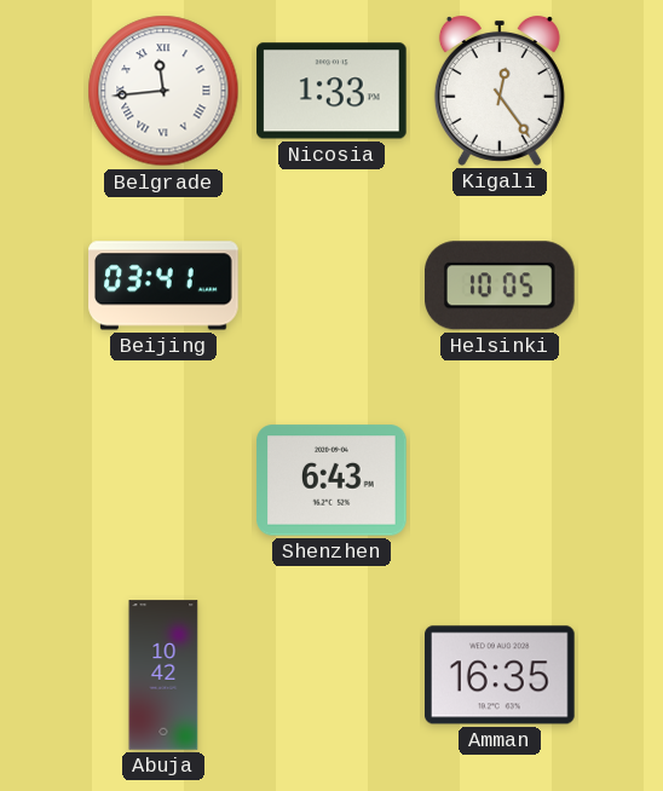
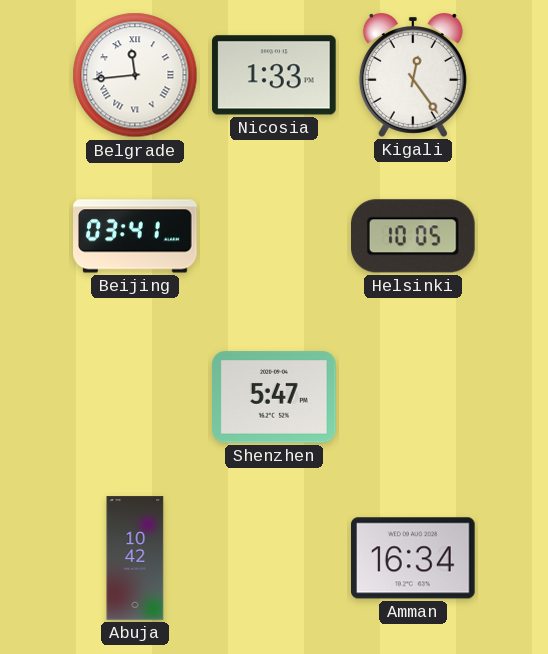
Shenzhen: 6:43 -> 5:47 (274, 397)
Amman: 16:35 -> 16:34 (413, 558)
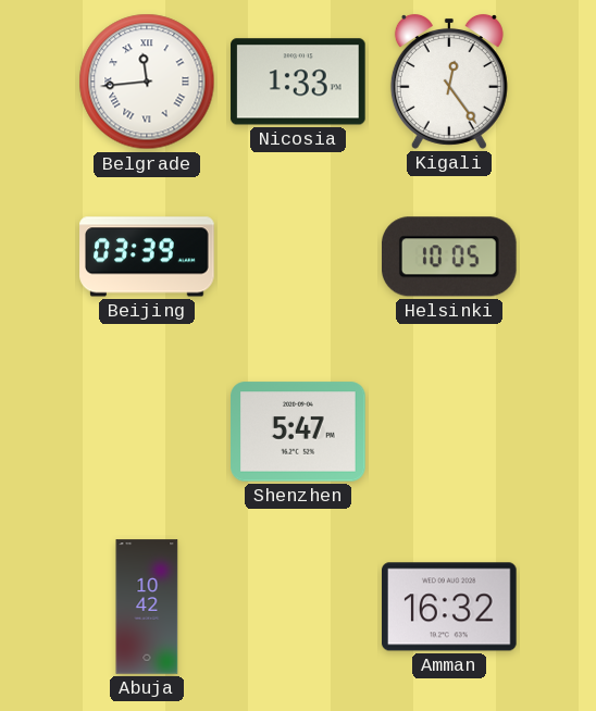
Beijing: 03:41 -> 03:39 (147, 257)
Amman: 16:34 -> 16:32 (449, 607)
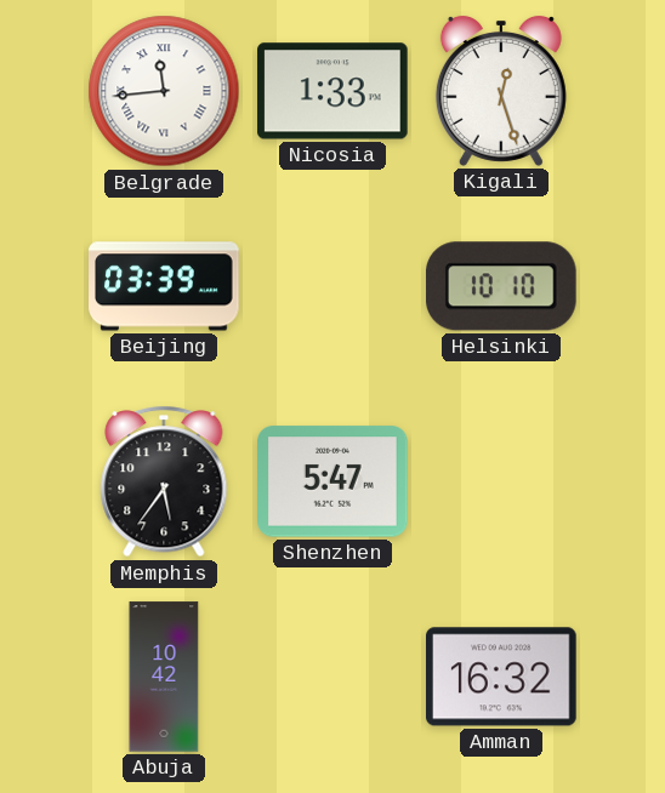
Kigali: 12:24 -> 12:27 (501, 91)
Helsinki: 10:05 -> 10:10 (502, 286)
Memphis: none -> 5:36 (164, 481)
